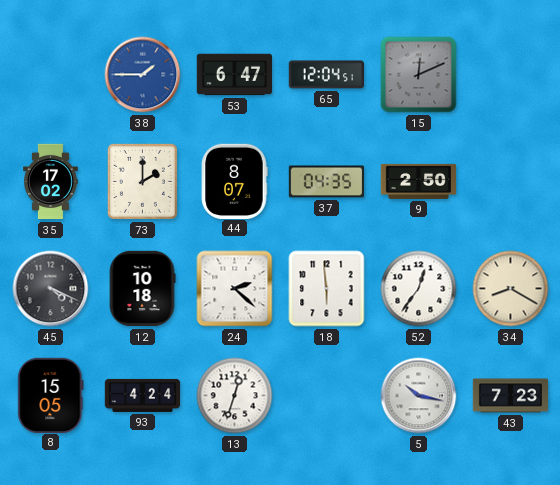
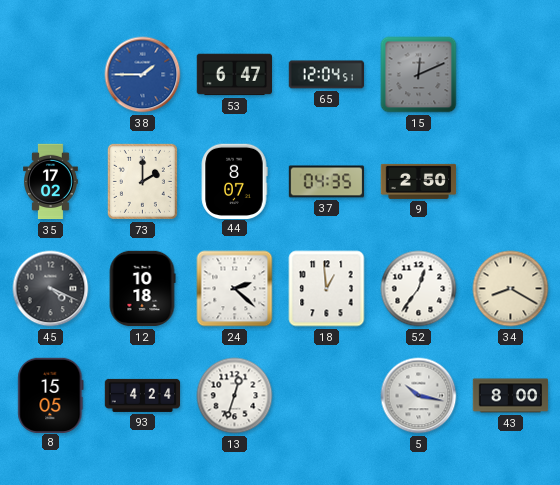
18: 5:59 -> 12:59 (327, 289)
43: 7:23 -> 8:00 (511, 396)
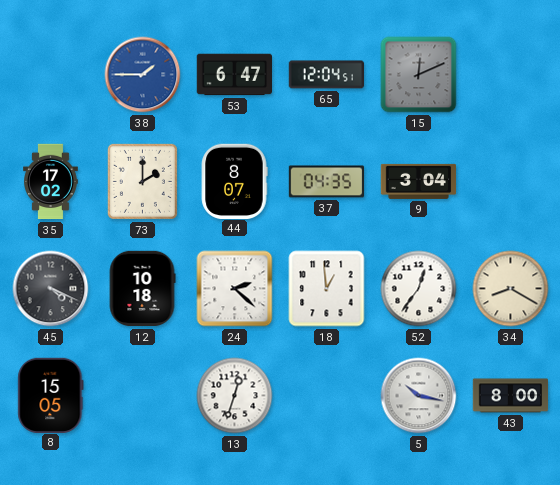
9: 2:50 -> 3:04 (419, 181)
93: 4:24 -> none (143, 395)
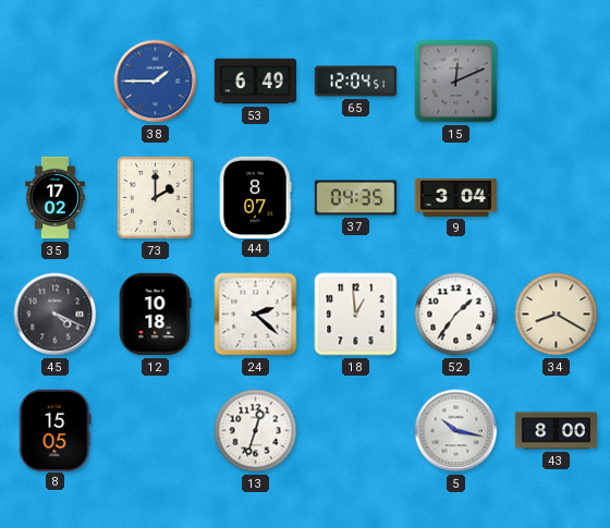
53: 6:47 -> 6:49 (255, 82)
52: 12:36 -> 1:36 (456, 315)
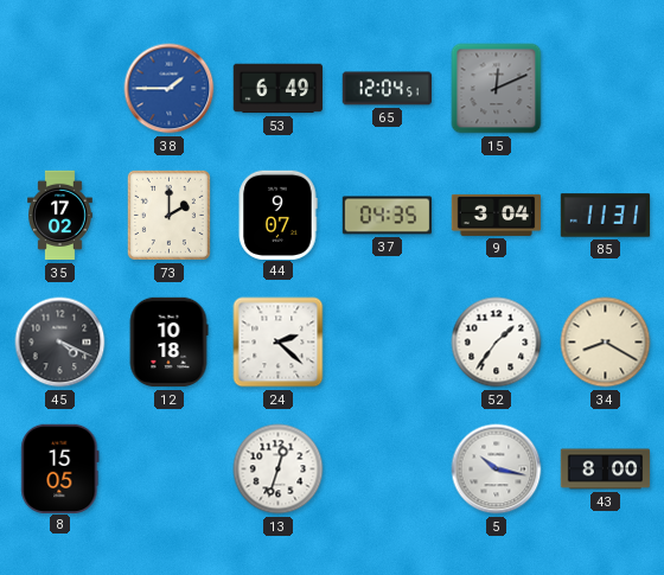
44: 8:07 -> 9:07 (277, 215)
85: none -> 11:31 (606, 216)
18: 12:59 -> none (356, 315)
